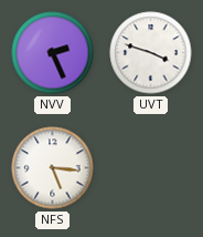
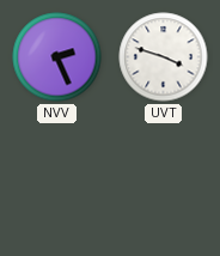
NFS: 5:16 -> none (53, 168)
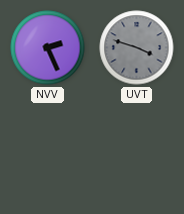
UVT dial: white -> grey (137, 48)
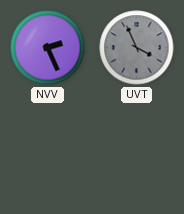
UVT: 3:48 -> 3:56 (137, 48)
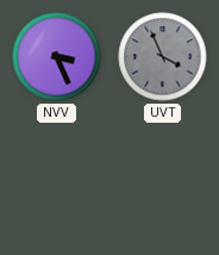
NVV: 2:26 -> 3:26 (57, 57)
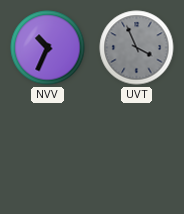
NVV: 3:26 -> 10:34 (48, 48)
